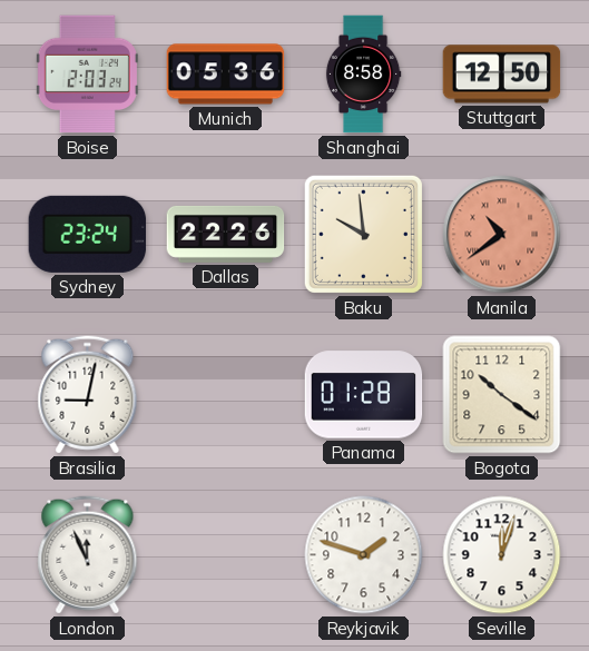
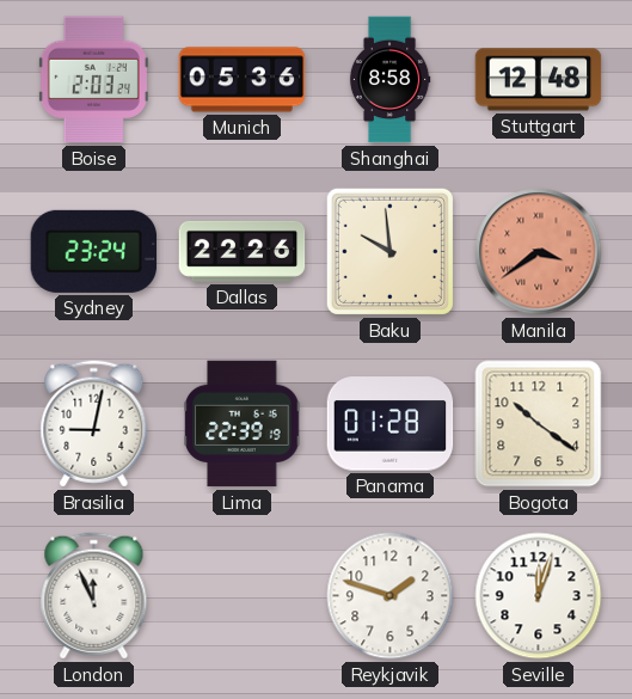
Stuttgart: 12:50 -> 12:48 (539, 80)
Manila: 10:39 -> 3:39 (539, 252)
Lima: none -> 22:39 (243, 424)
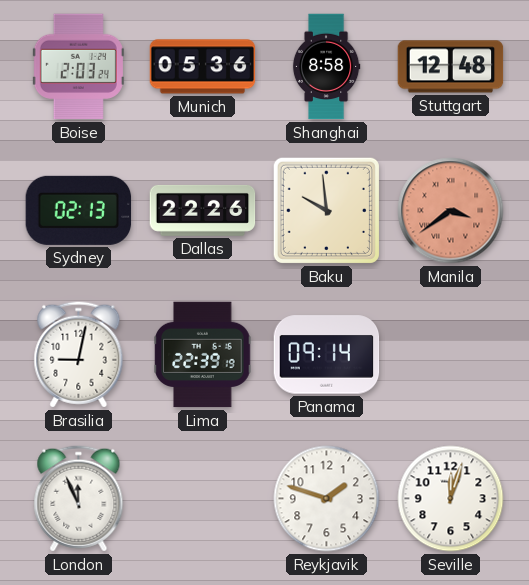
Sydney: 23:24 -> 02:13 (79, 210)
Panama: 01:28 -> 09:14 (327, 355)
Bogota: 10:21 -> none (539, 424)
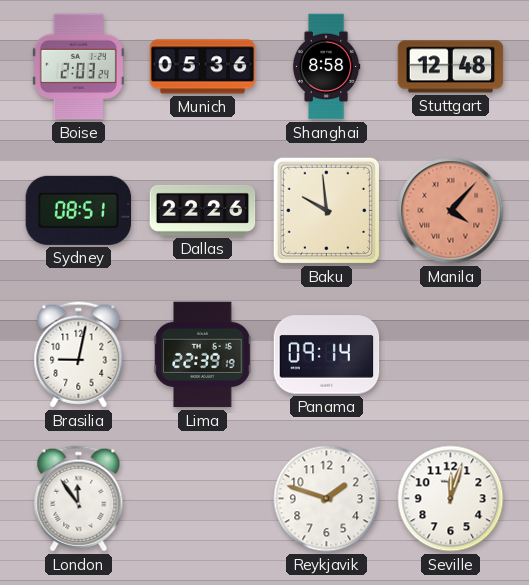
Sydney: 02:13 -> 08:51 (79, 210)
Manila: 3:39 -> 4:07 (451, 211)
London: 11:56 -> 11:54 (79, 499)
